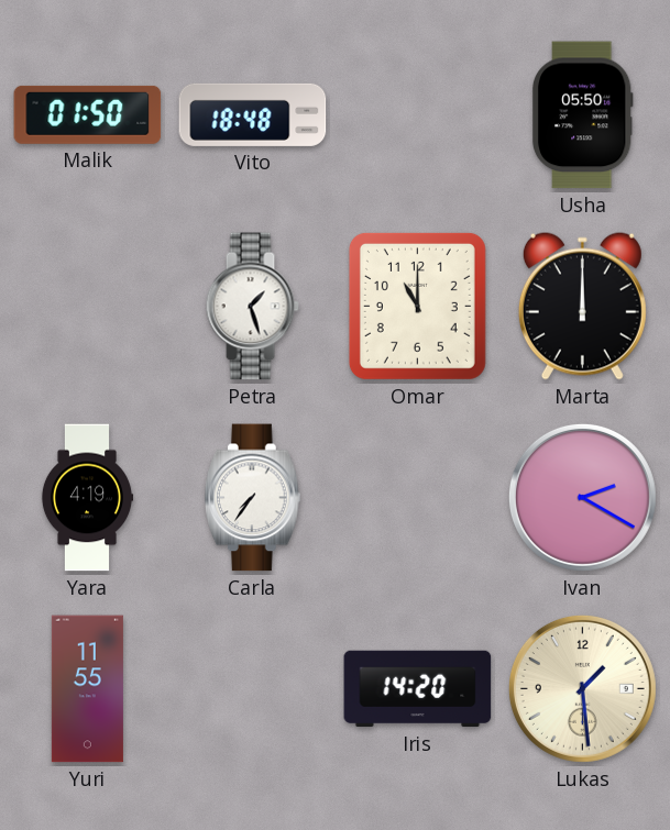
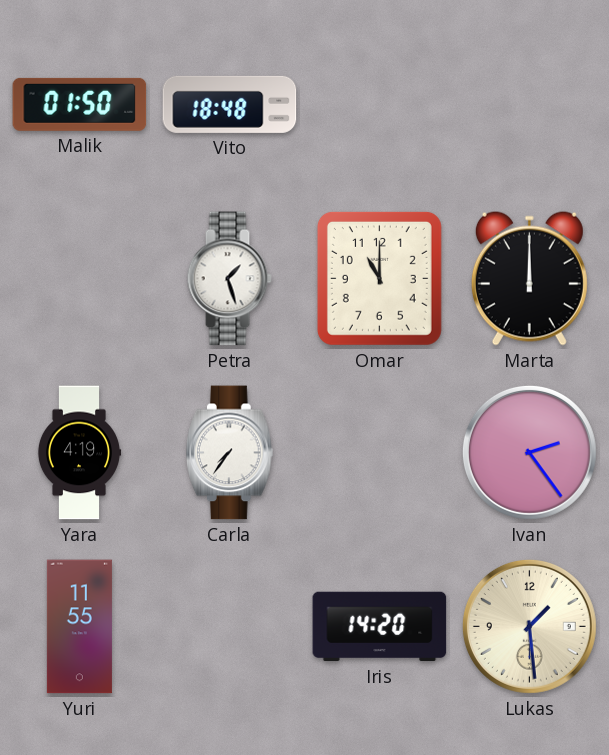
Usha: 05:50 -> none (582, 115)
Ivan: 2:20 -> 2:24 (529, 452)
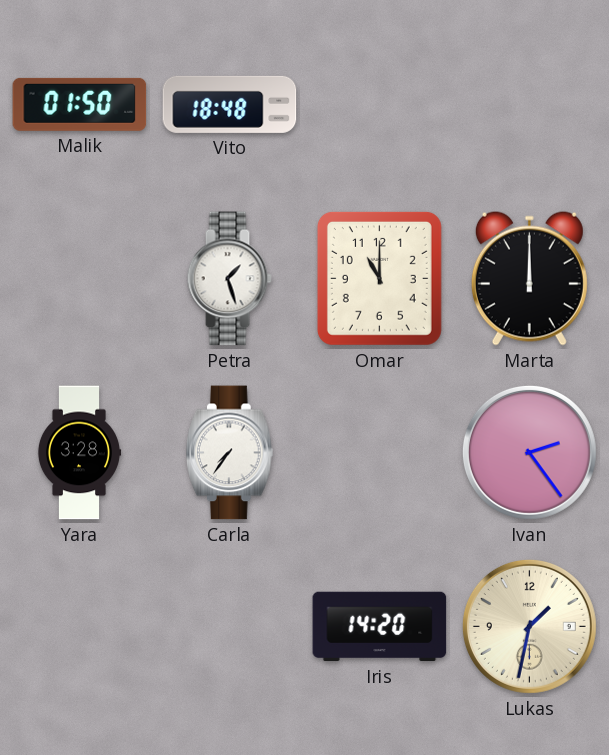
Yara: 4:19 -> 3:28 (79, 453)
Yuri: 11:55 -> none (79, 627)
Lukas: 1:29 -> 1:32 (529, 626)
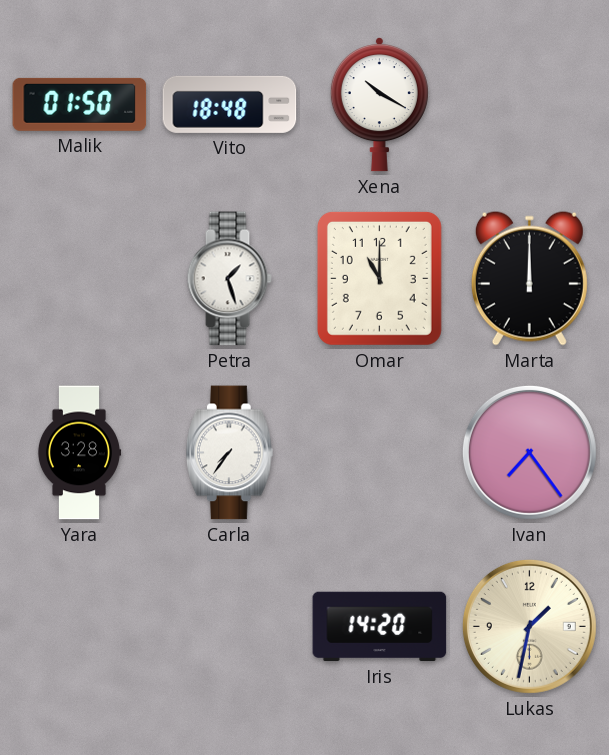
Xena: none -> 10:20 (379, 105)
Ivan: 2:24 -> 7:24 (529, 452)
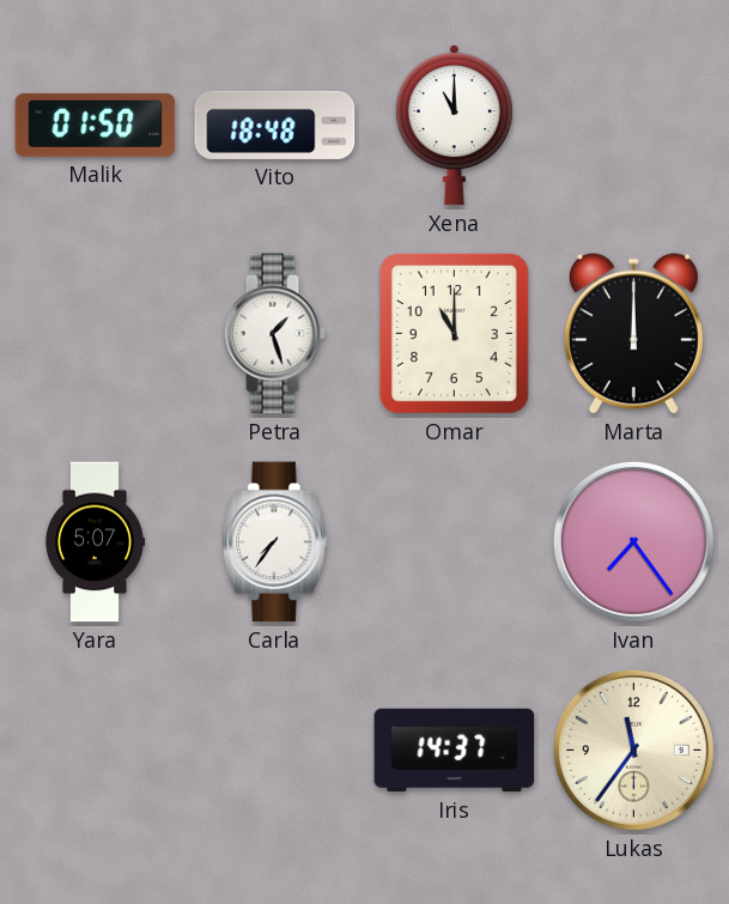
Xena: 10:20 -> 11:00 (454, 126)
Yara: 3:28 -> 5:07 (95, 542)
Iris: 14:20 -> 14:37 (455, 751)
Lukas: 1:32 -> 11:36 (633, 750)
